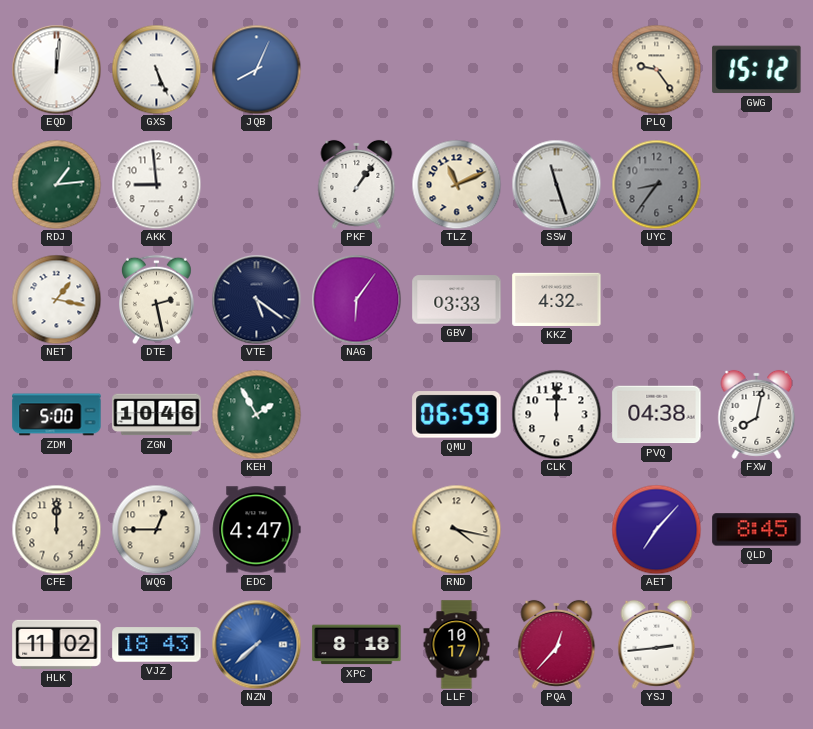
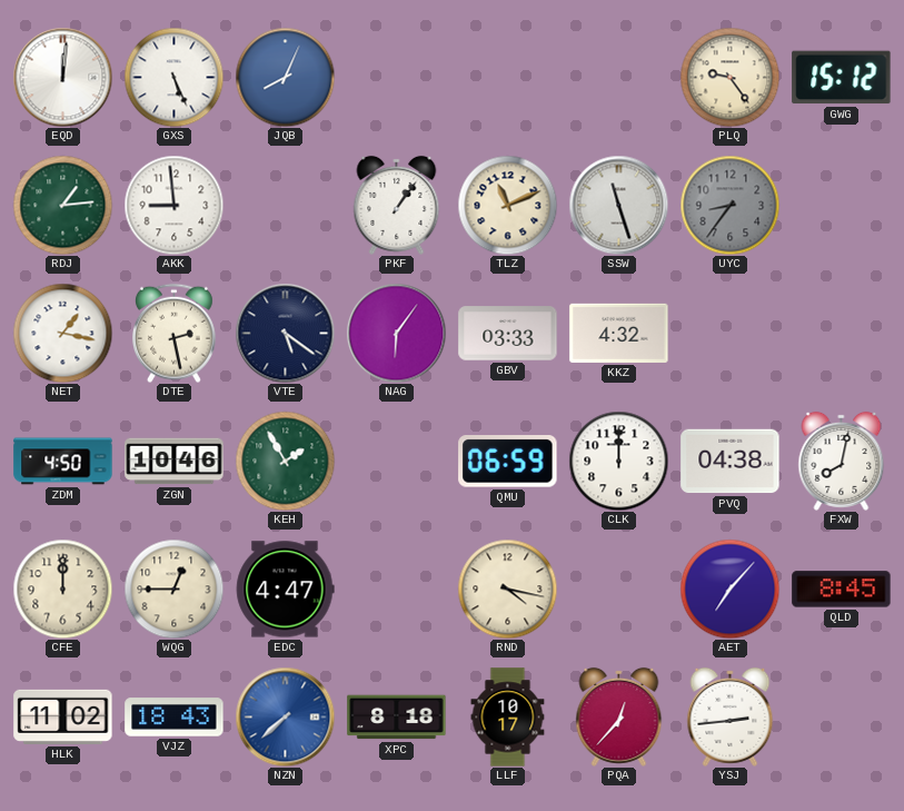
ZDM: 5:00 -> 4:50 (63, 462)
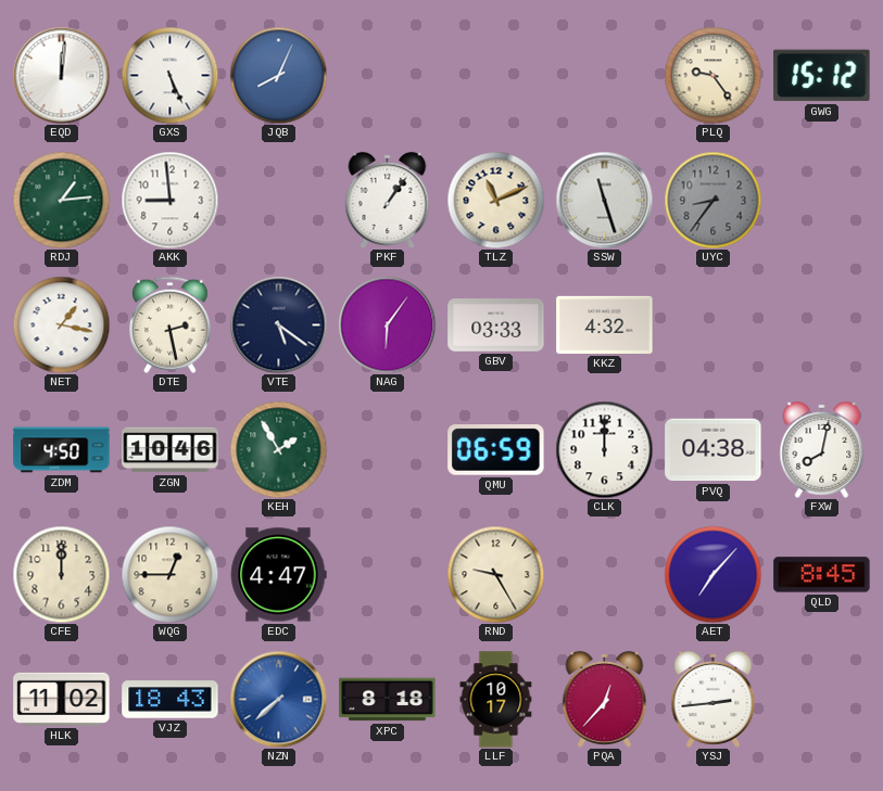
RND: 4:17 -> 9:25 (495, 574)
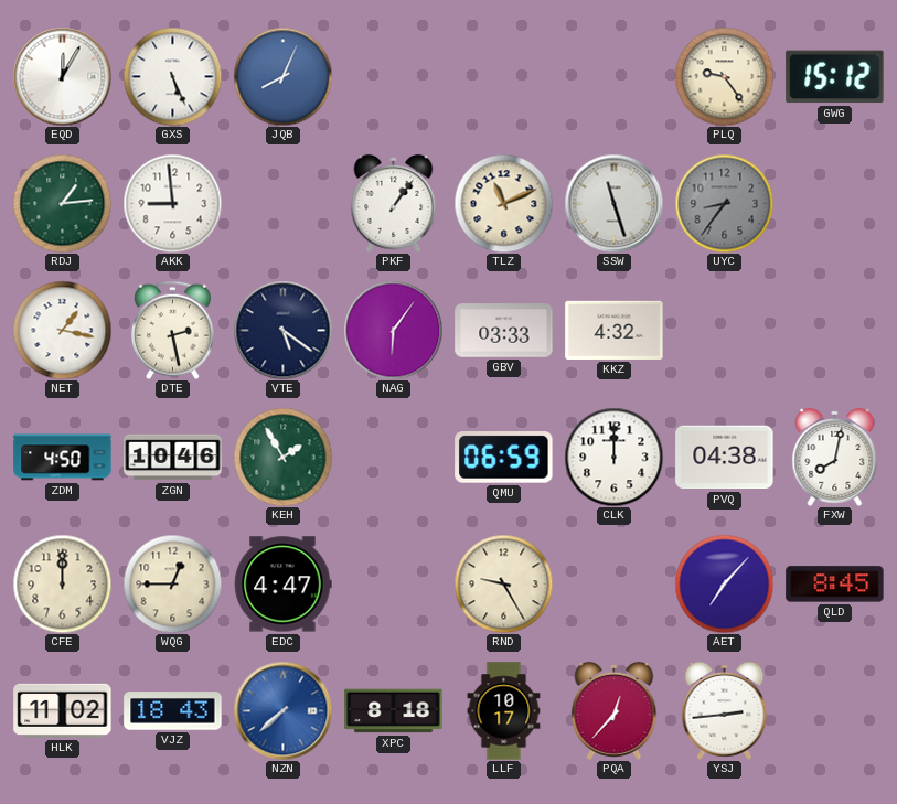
EQD: 12:01 -> 12:05 (62, 76)
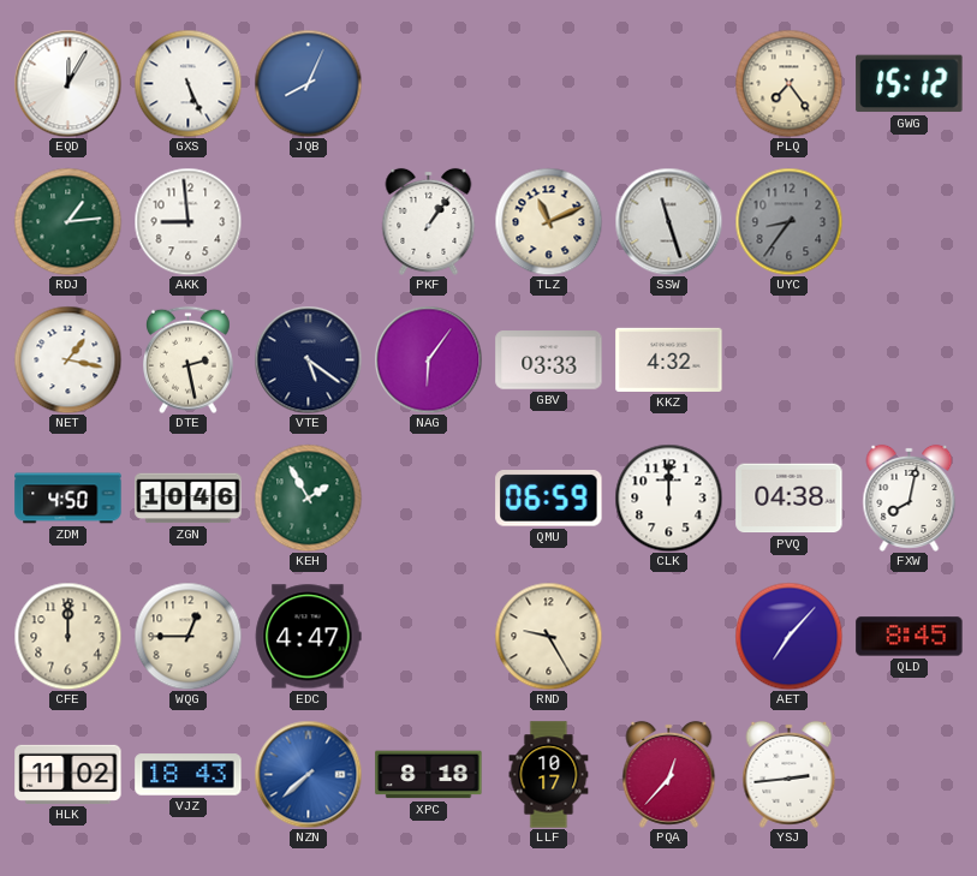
PLQ: 9:24 -> 7:24 (788, 83)
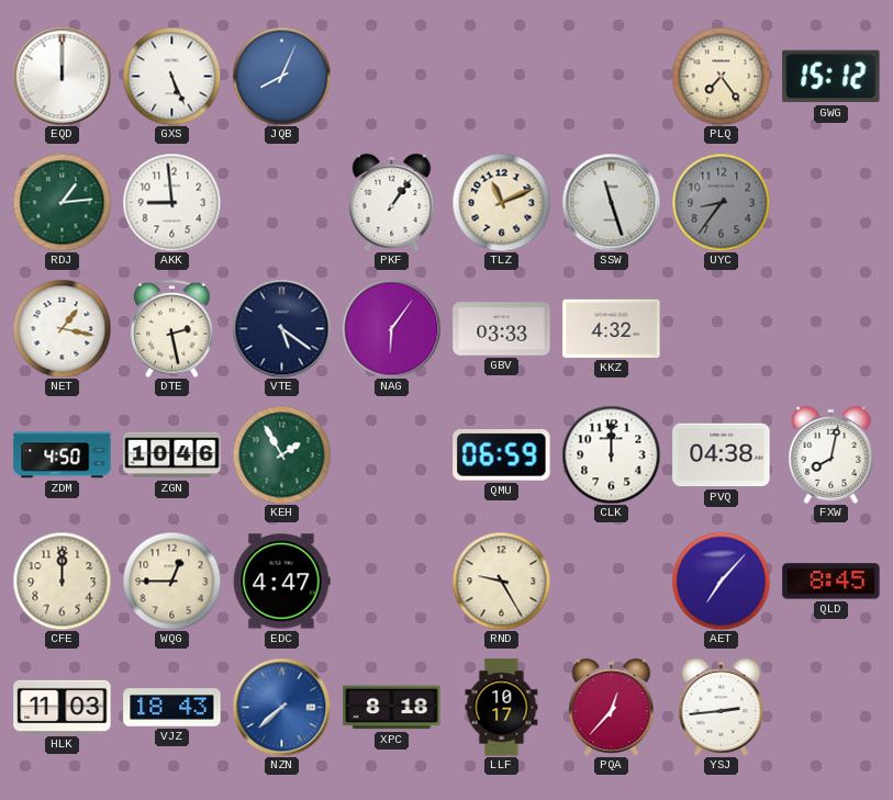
EQD: 12:05 -> 12:00 (62, 76)
HLK: 11:02 -> 11:03 (63, 707)
